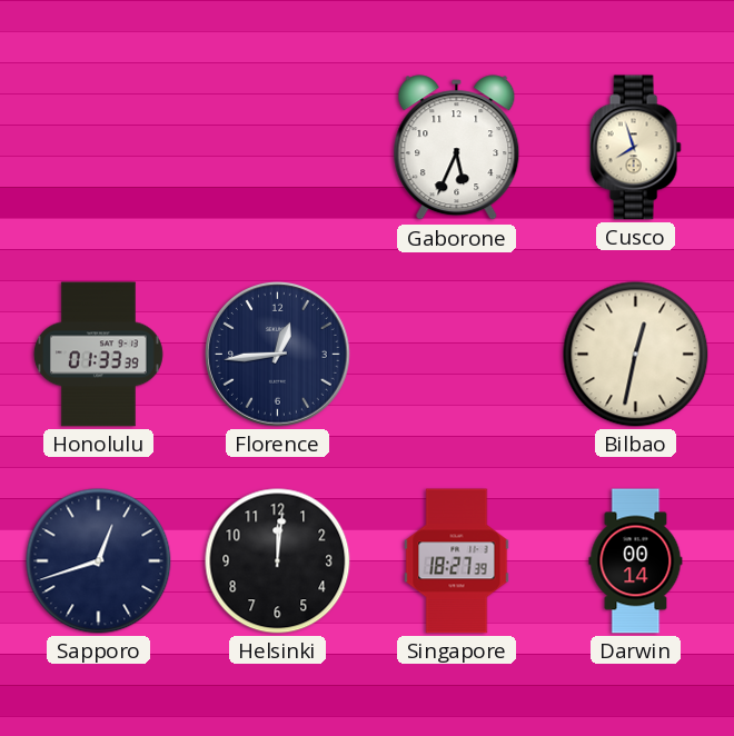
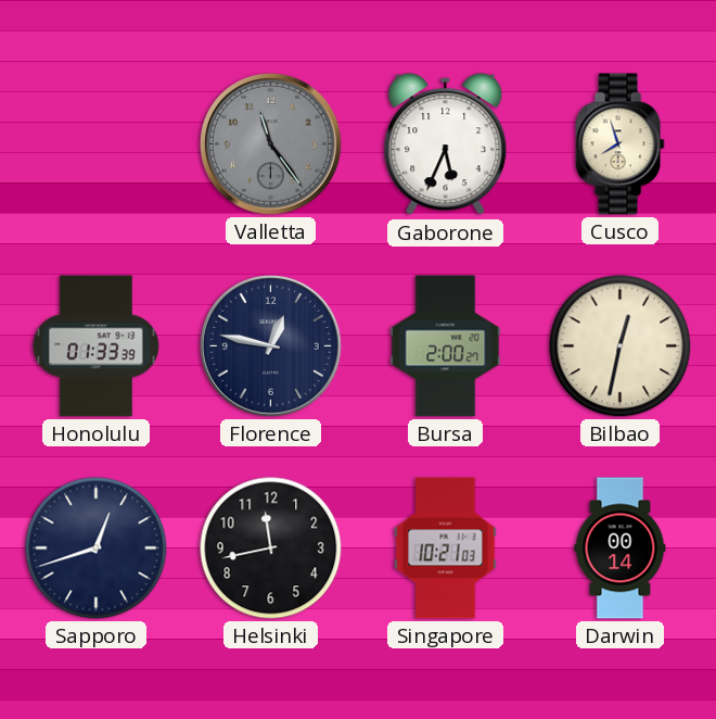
Valletta: none -> 11:24 (271, 144)
Florence: 12:44 -> 12:47 (271, 346)
Bursa: none -> 2:00 (446, 346)
Helsinki: 12:01 -> 11:43 (271, 548)
Singapore: 18:27 -> 10:21 (446, 548)
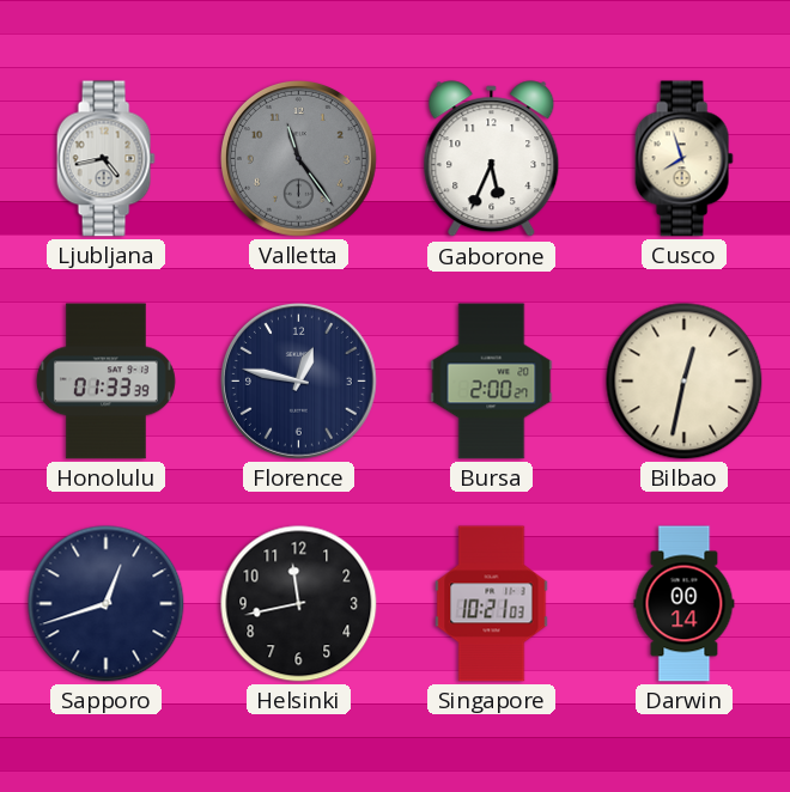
Ljubljana: none -> 4:43 (105, 159)
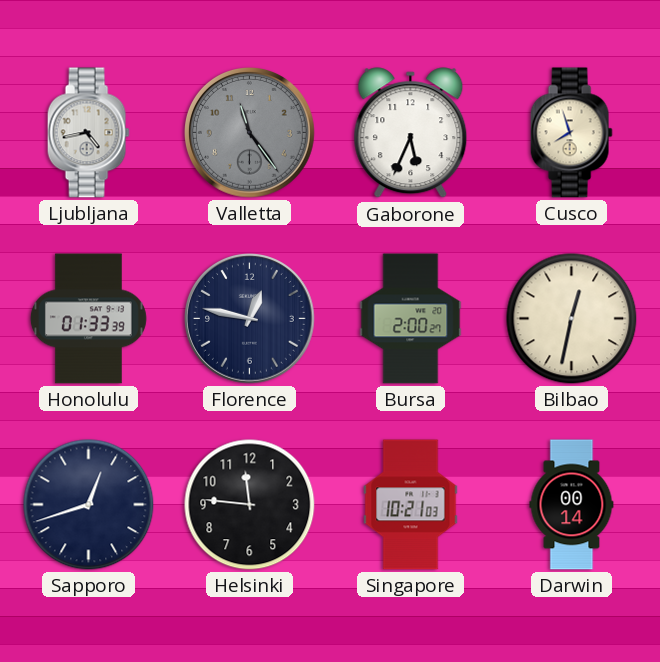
Helsinki: 11:43 -> 11:46 (250, 505)
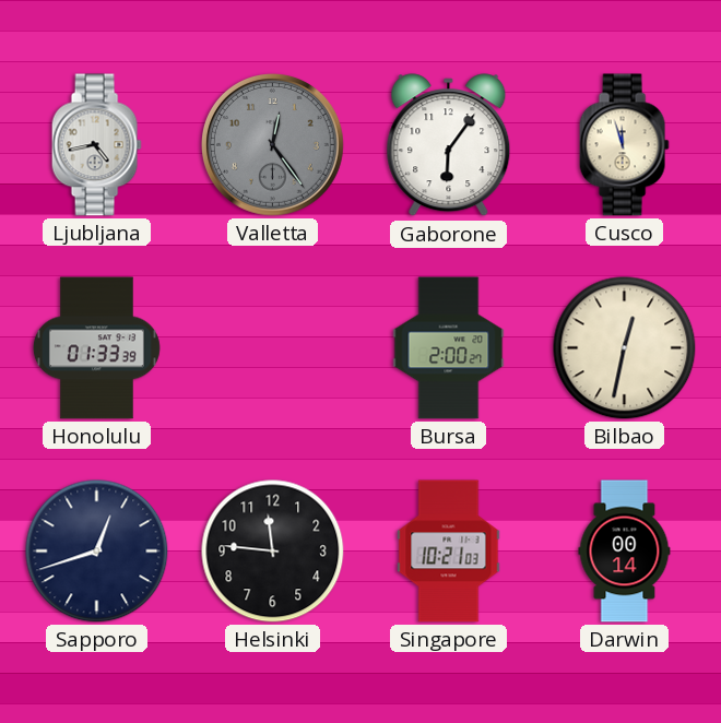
Valletta: 11:24 -> 12:24 (273, 145)
Gaborone: 5:34 -> 6:06 (449, 145)
Cusco: 7:57 -> 11:57 (624, 145)
Florence: 12:47 -> none (250, 319)
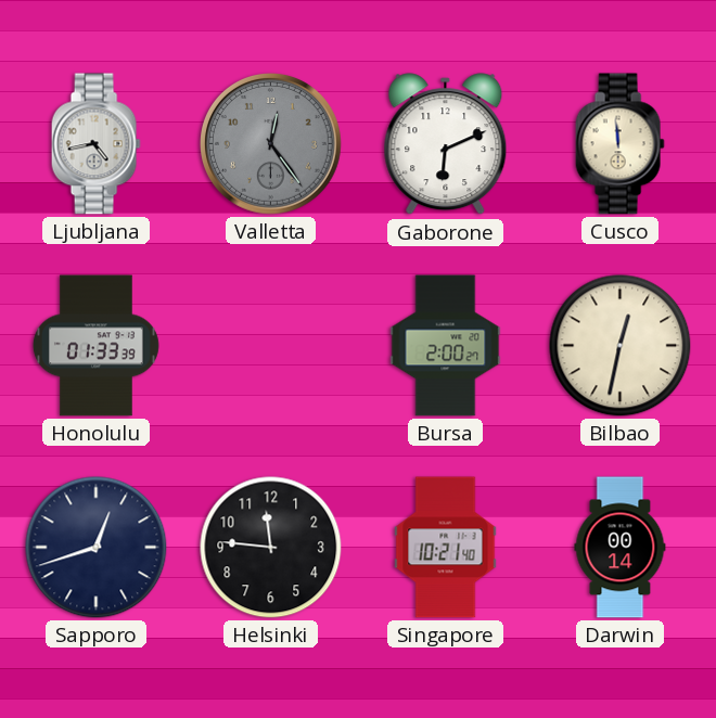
Gaborone: 6:06 -> 6:11 (446, 144)
Cusco: 11:57 -> 11:59 (619, 144)
Singapore: 10:21:03 -> 10:21:40 (446, 548)
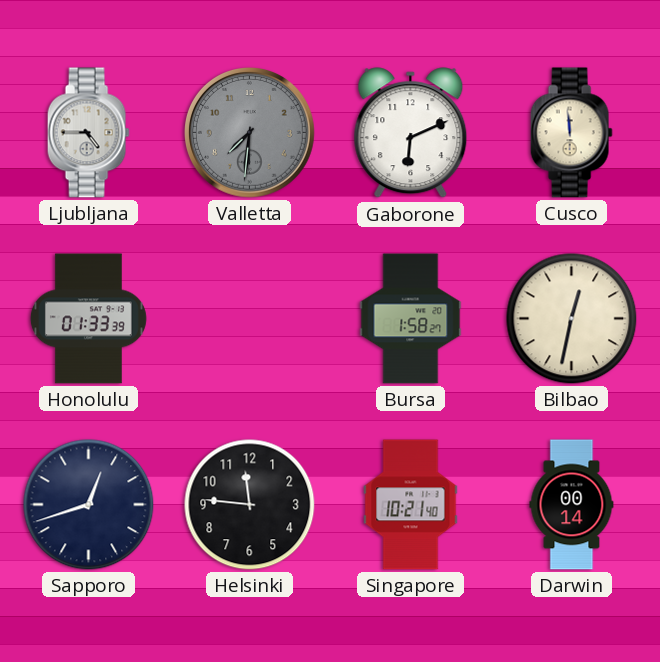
Ljubljana: 4:43 -> 4:45 (88, 133)
Valletta: 12:24 -> 7:31 (250, 133)
Bursa: 2:00 -> 1:58 (411, 319)
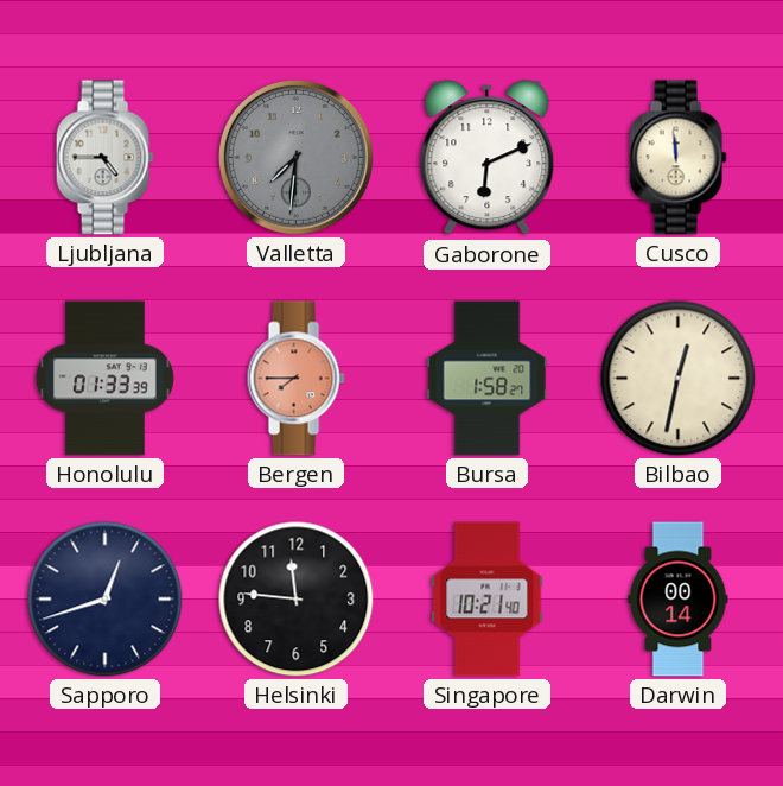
Bergen: none -> 7:45 (295, 379)
